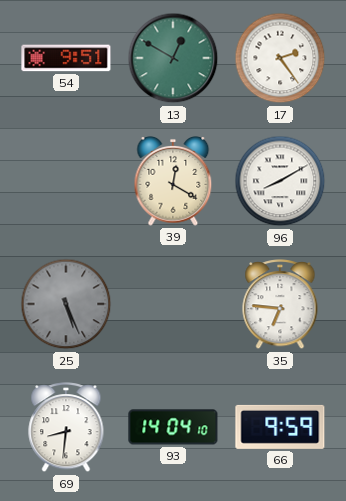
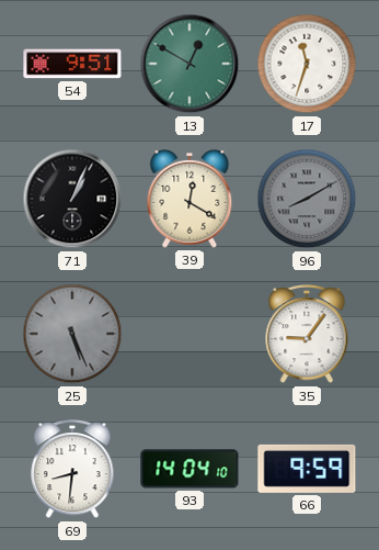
17: 2:24 -> 11:33 (307, 64)
71: none -> 1:04 (72, 199)
96 dial: white -> grey (307, 199)
35: 6:46 -> 9:06 (307, 335)
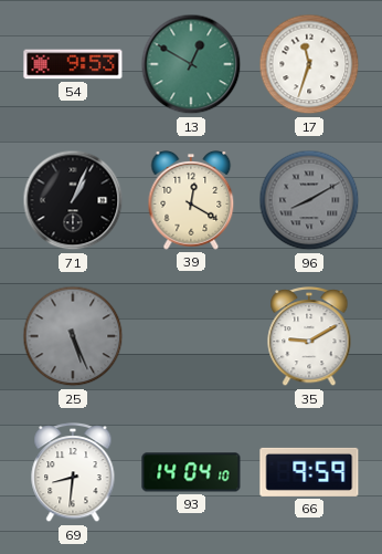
54: 9:51 -> 9:53 (73, 64)
35: 9:06 -> 9:10 (309, 337)
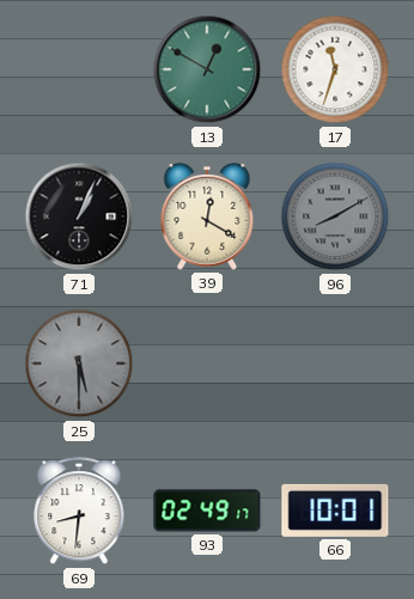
54: 9:53 -> none (73, 64)
25: 5:26 -> 5:30 (79, 363)
35: 9:10 -> none (309, 337)
93: 14:04 -> 02:49 (207, 511)
66: 9:59 -> 10:01 (335, 511)
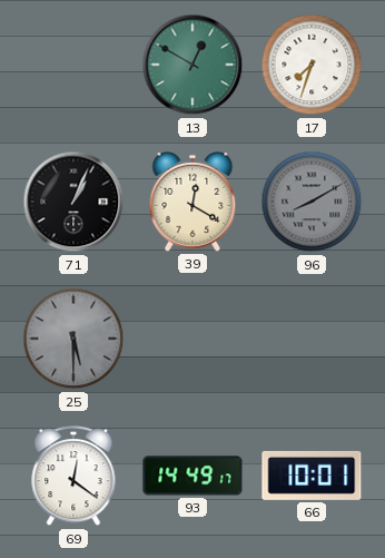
17: 11:33 -> 7:33 (312, 65)
69: 8:31 -> 12:21 (73, 477)
93: 02:49 -> 14:49 (192, 476)
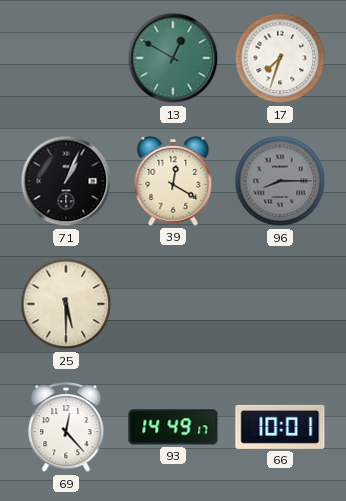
96: 8:10 -> 8:15 (280, 181)
25 dial: grey -> cream (66, 304)
69: 12:21 -> 12:23 (66, 428)
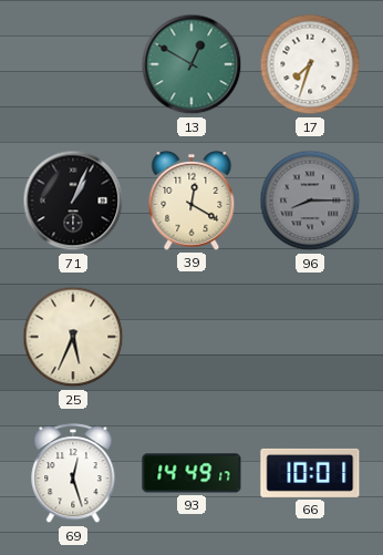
25: 5:30 -> 5:34 (73, 337)
69: 12:23 -> 12:27 (73, 474)
